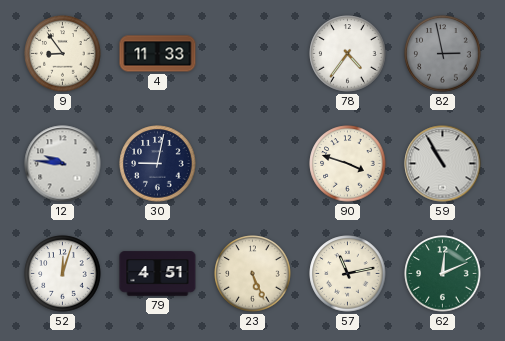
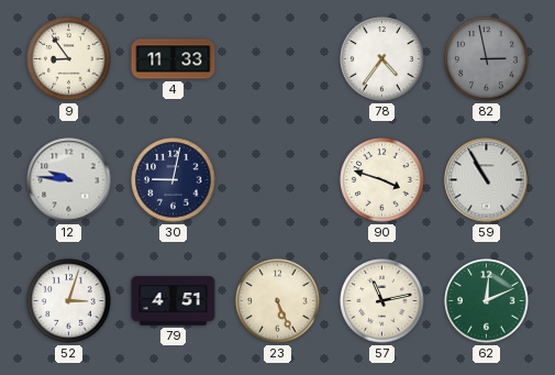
52: 12:03 -> 3:03 (69, 301)
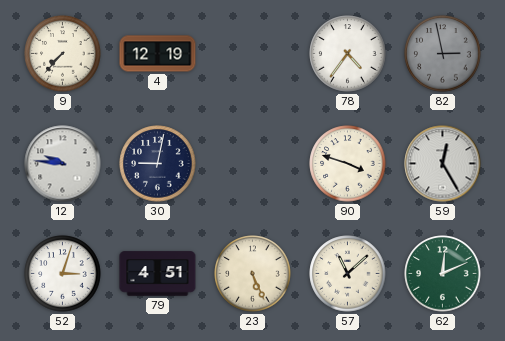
9: 8:54 -> 7:37 (63, 54)
4: 11:33 -> 12:19 (158, 54)
59: 10:55 -> 12:25 (443, 164)
57: 11:13 -> 11:08 (348, 274)
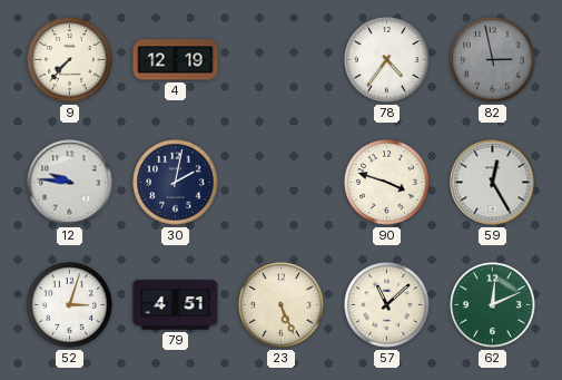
30: 9:02 -> 2:02 (176, 183)
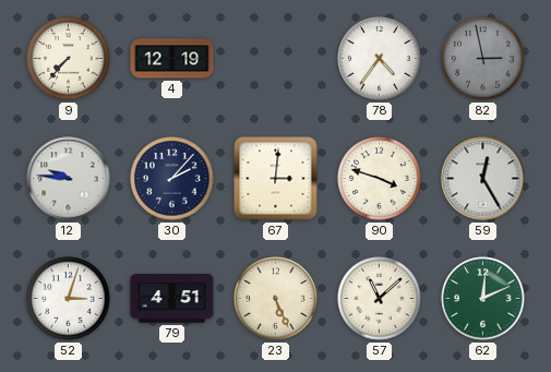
30: 2:02 -> 2:07 (172, 179)
67: none -> 3:01 (276, 179)
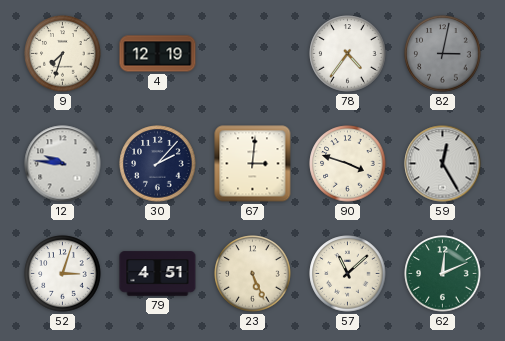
9: 7:37 -> 7:33 (63, 54)
82: 2:58 -> 3:02 (443, 54)
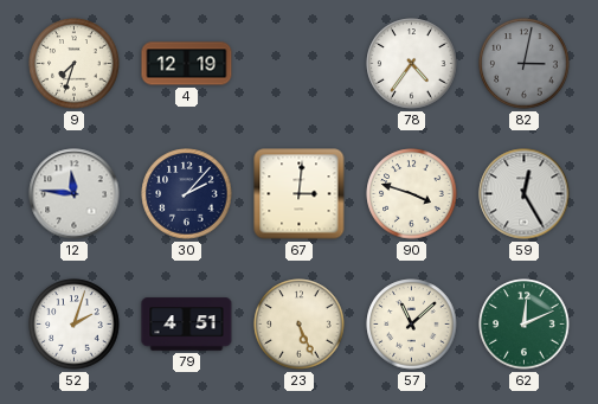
12: 9:46 -> 11:46 (75, 194)
52: 3:03 -> 2:03 (75, 325)
